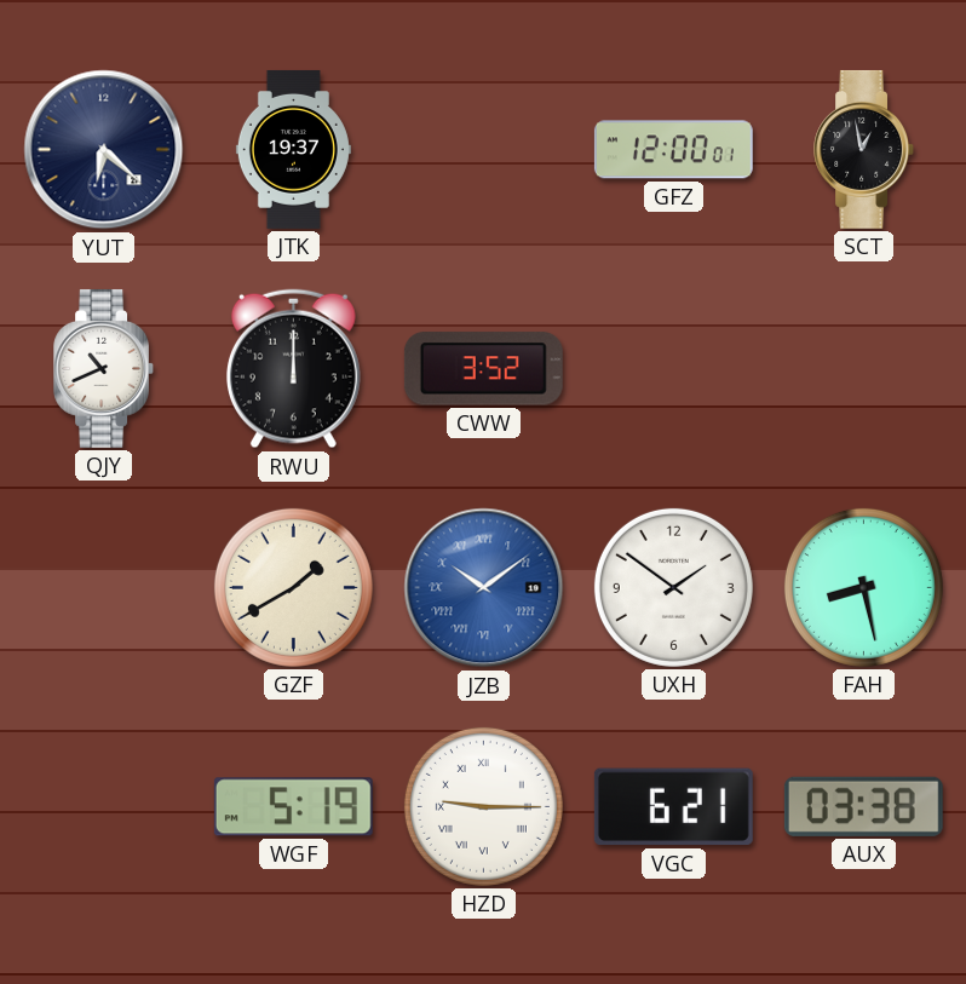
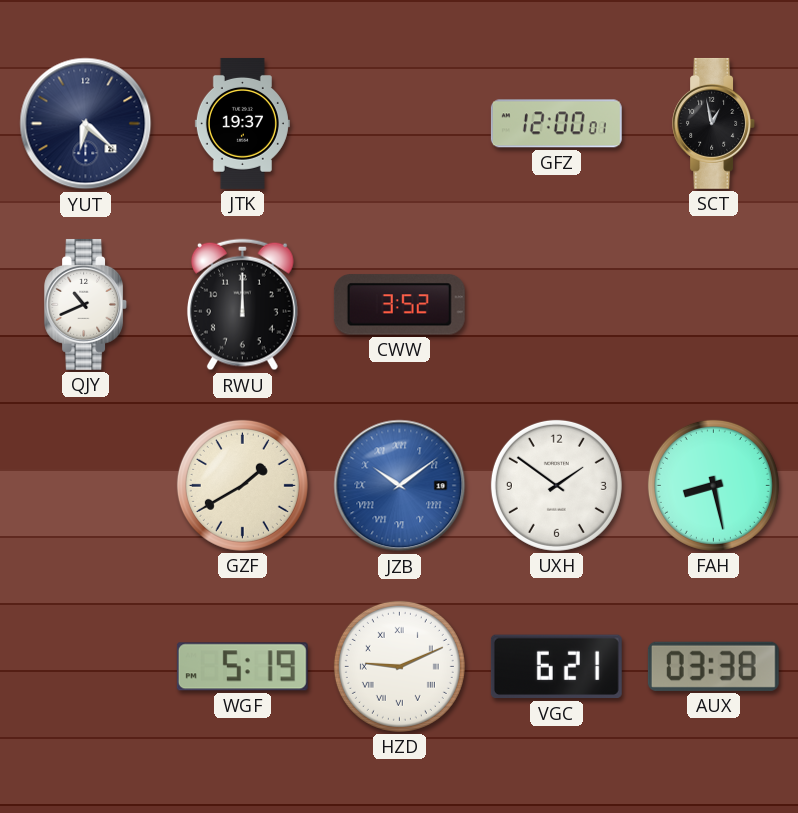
HZD: 9:15 -> 9:11 (399, 666)
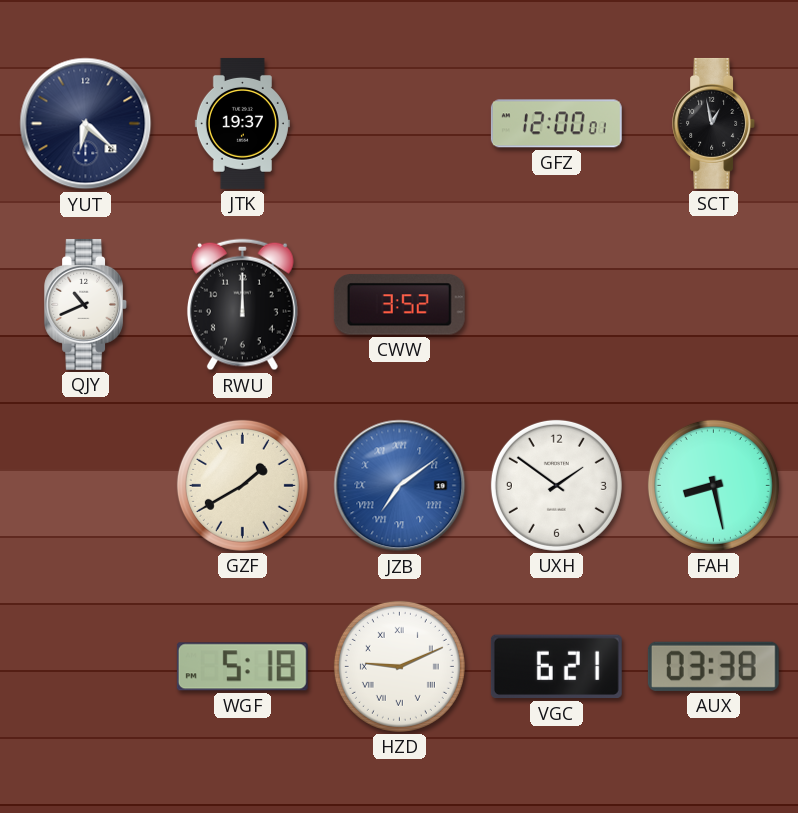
JZB: 10:09 -> 7:09 (400, 486)
WGF: 5:19 -> 5:18 (242, 667)
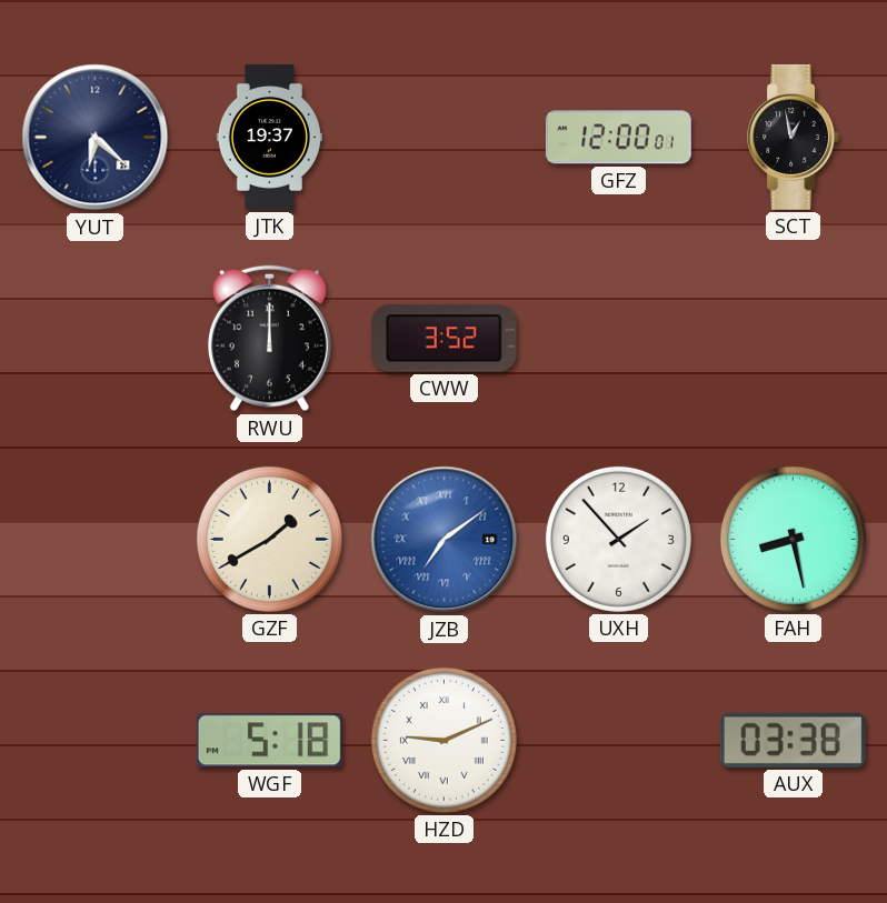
QJY: 10:41 -> none (86, 304)
UXH: 1:51 -> 1:53 (618, 539)
VGC: 6:21 -> none (556, 667)
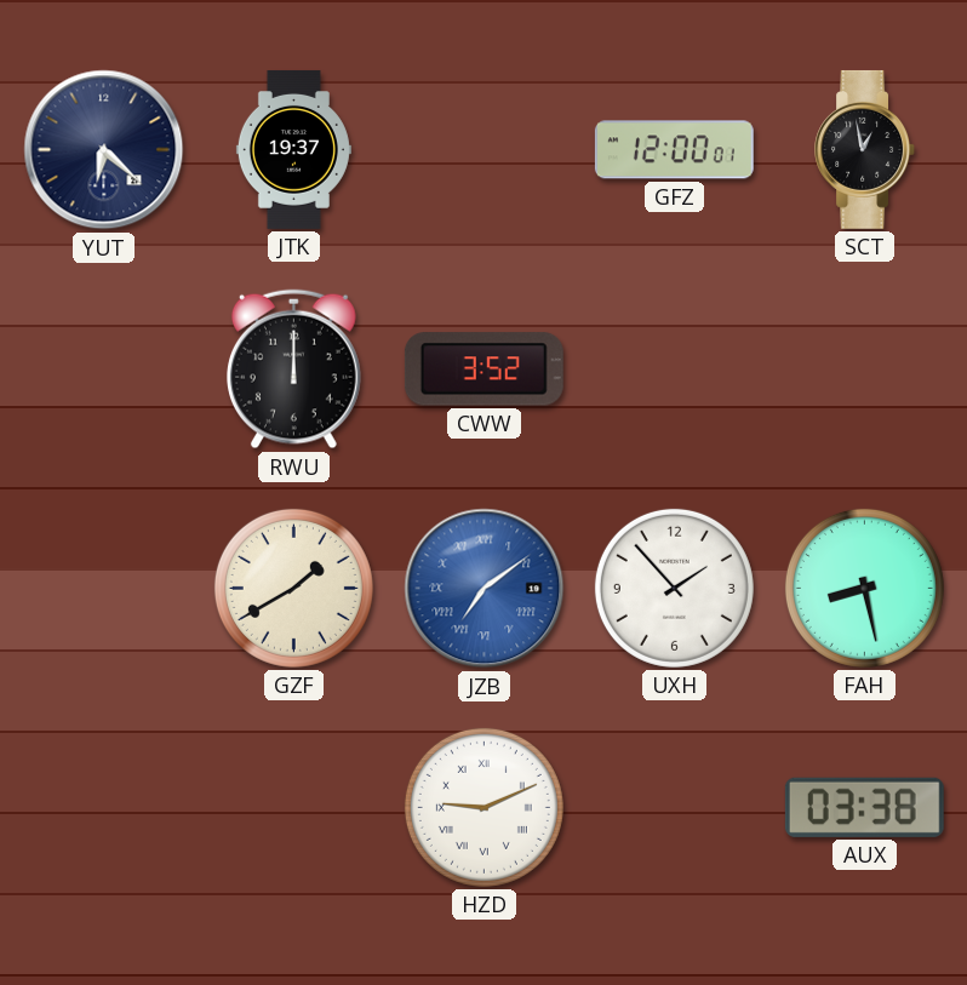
WGF: 5:18 -> none (269, 741)
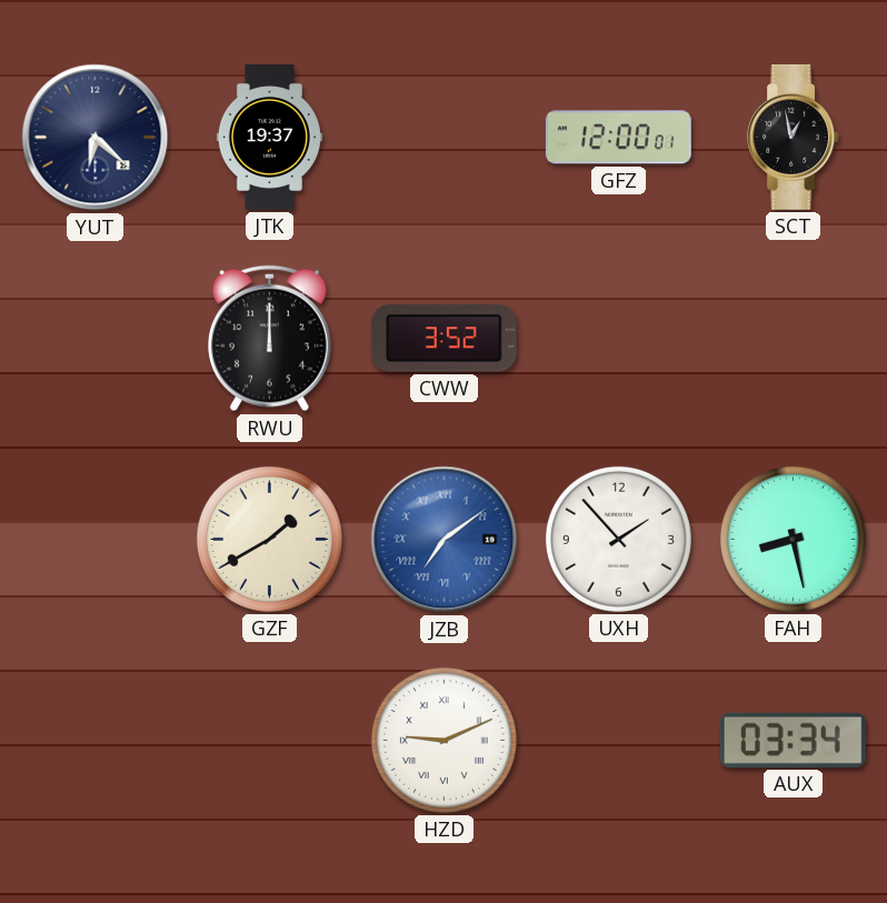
AUX: 03:38 -> 03:34 (793, 740)
